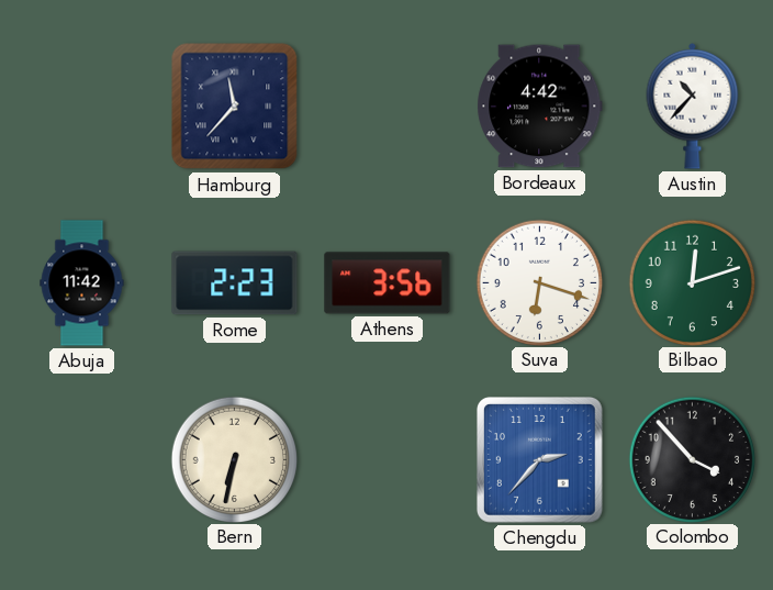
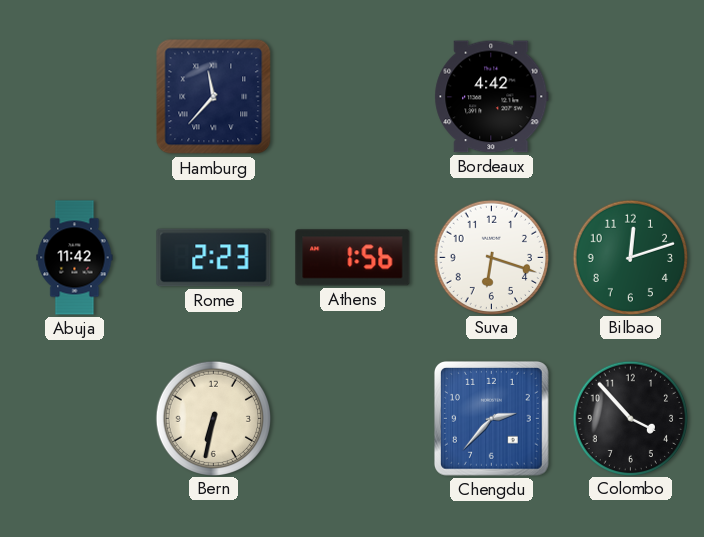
Austin: 10:37 -> none (693, 105)
Athens: 3:56 -> 1:56 (353, 258)
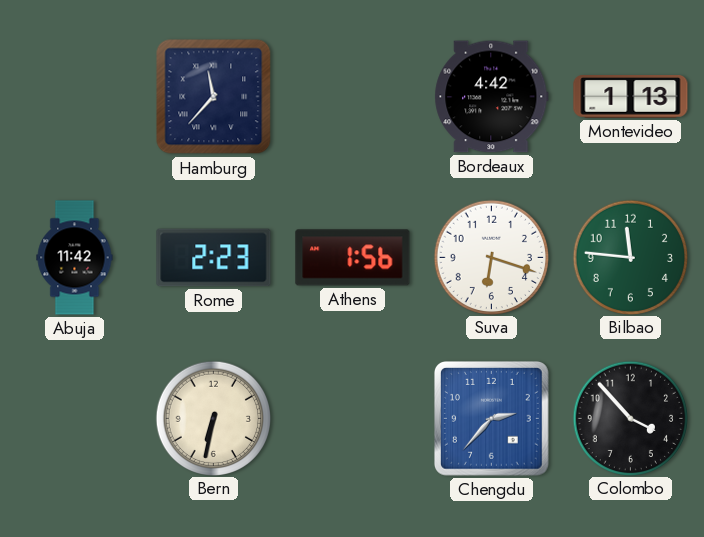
Montevideo: none -> 1:13 (631, 97)
Bilbao: 12:12 -> 11:46 (630, 257)
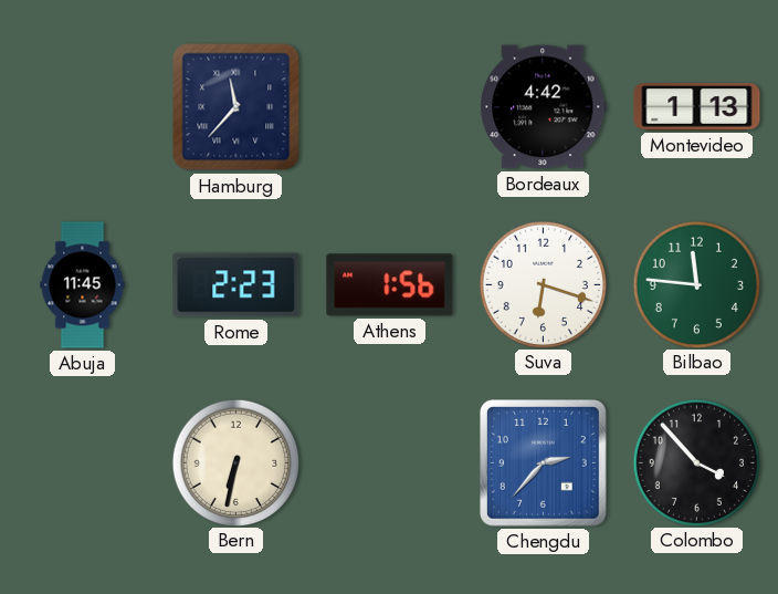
Abuja: 11:42 -> 11:45 (83, 285)
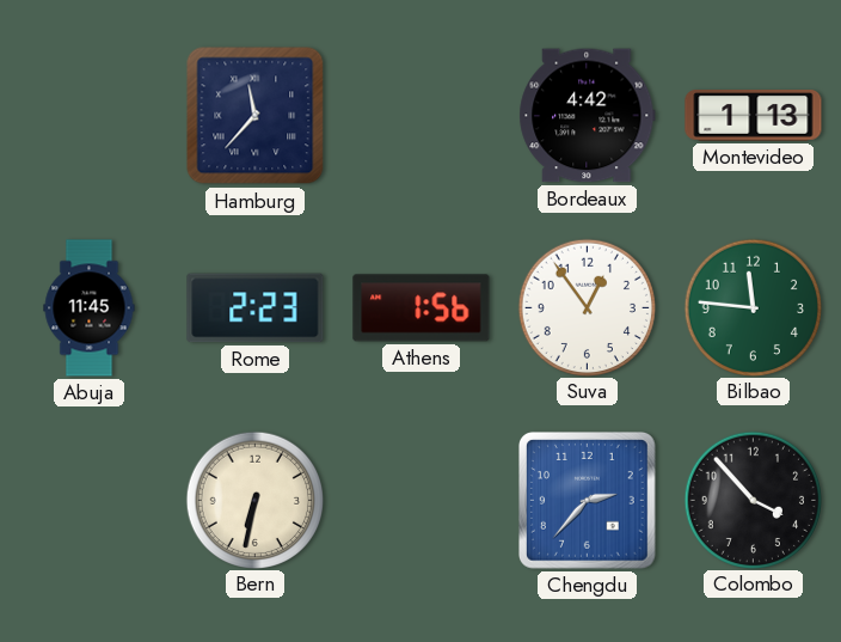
Suva: 6:18 -> 12:54 (587, 307)
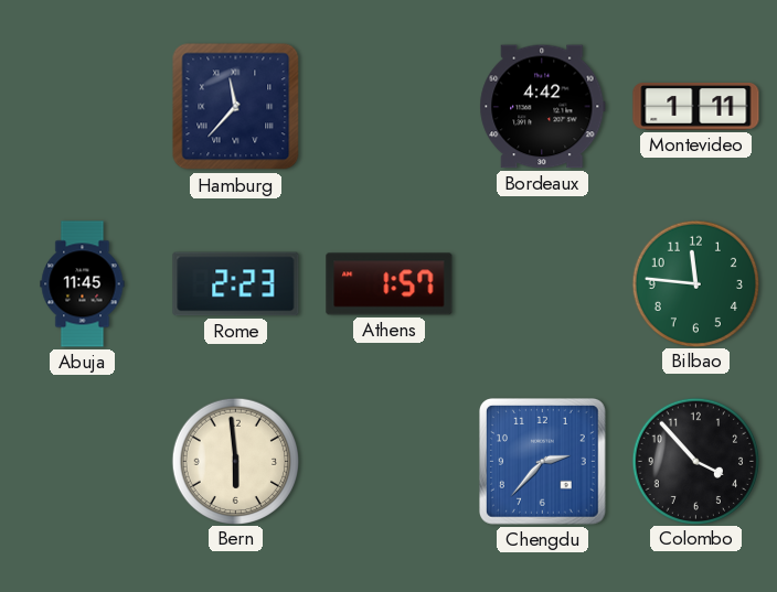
Montevideo: 1:13 -> 1:11 (696, 107)
Athens: 1:56 -> 1:57 (390, 284)
Suva: 12:54 -> none (587, 307)
Bern: 6:32 -> 5:59 (235, 461)
